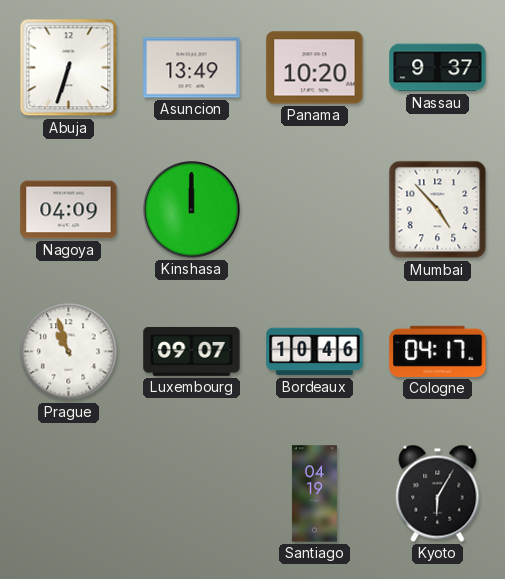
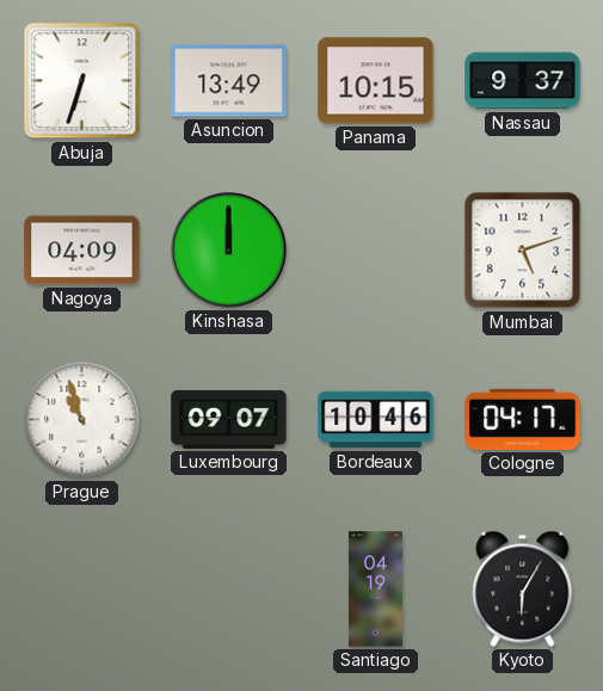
Panama: 10:20 -> 10:15 (376, 81)
Mumbai: 4:53 -> 5:12 (523, 251)
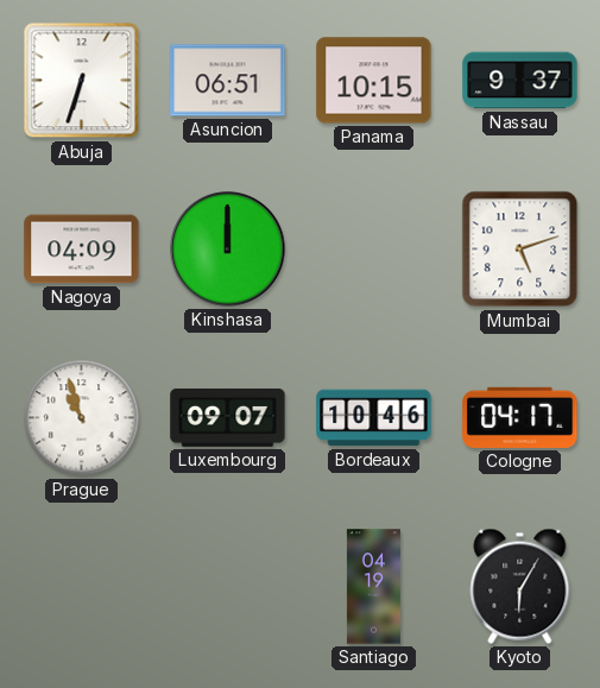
Asuncion: 13:49 -> 06:51 (228, 81)
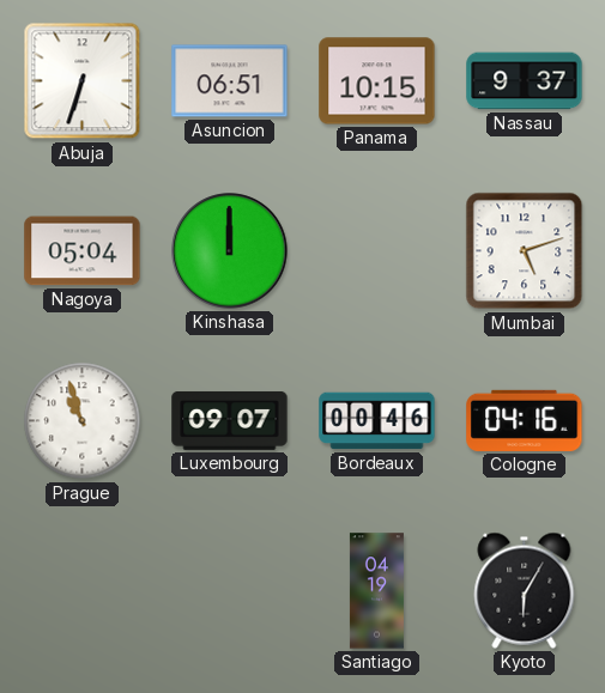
Nagoya: 04:09 -> 05:04 (83, 251)
Bordeaux: 10:46 -> 00:46 (377, 421)
Cologne: 04:17 -> 04:16 (525, 420)
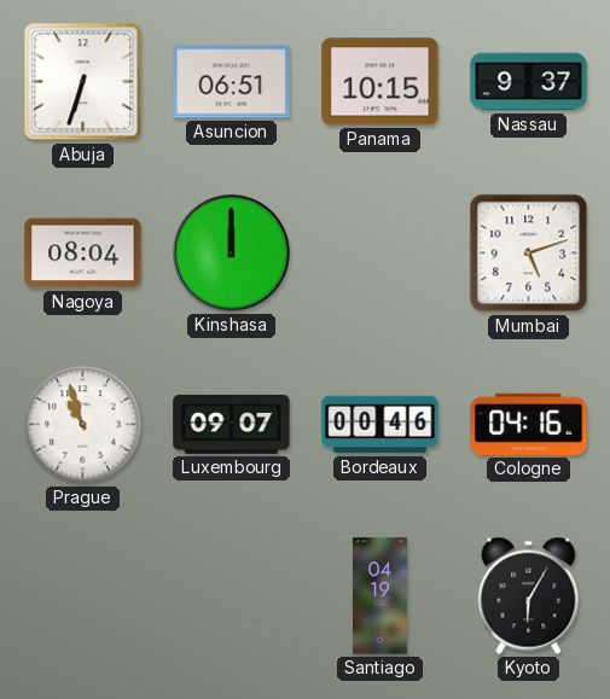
Nagoya: 05:04 -> 08:04 (83, 254)
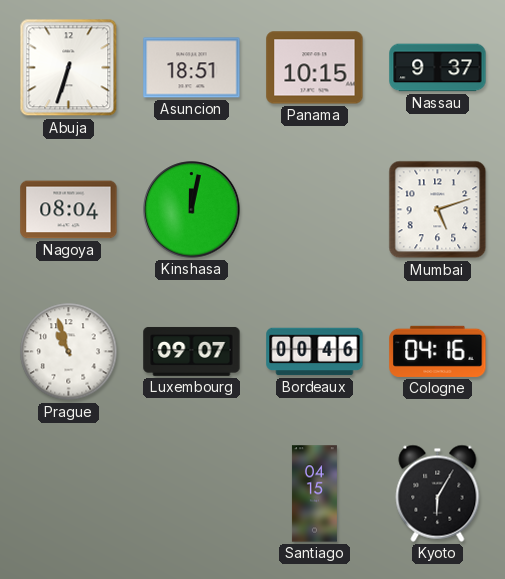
Asuncion: 06:51 -> 18:51 (192, 68)
Kinshasa: 12:00 -> 12:02 (192, 210)
Santiago: 04:19 -> 04:15 (314, 494)
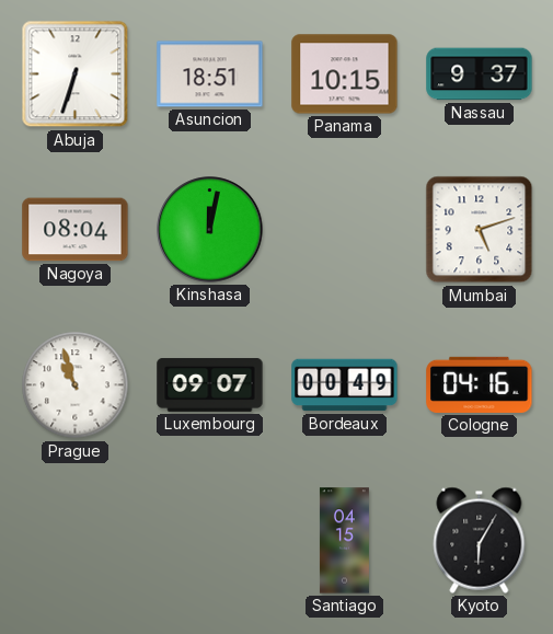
Bordeaux: 00:46 -> 00:49 (345, 385)
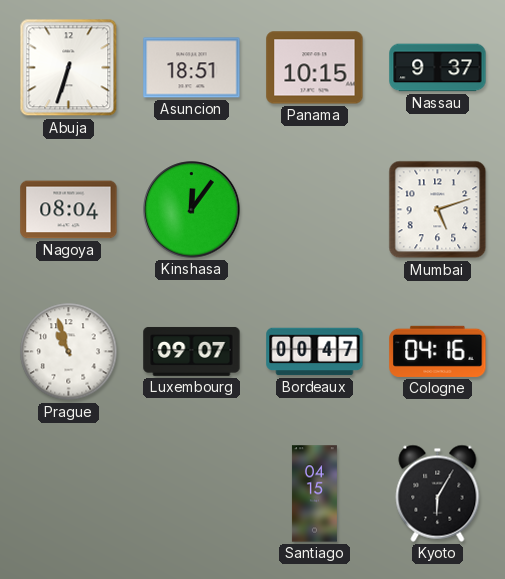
Kinshasa: 12:02 -> 12:06 (192, 210)
Bordeaux: 00:49 -> 00:47 (315, 352)
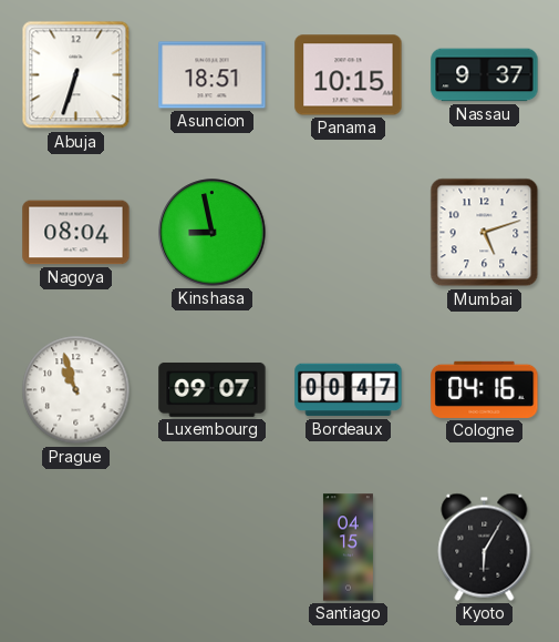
Kinshasa: 12:06 -> 8:58 (213, 233)
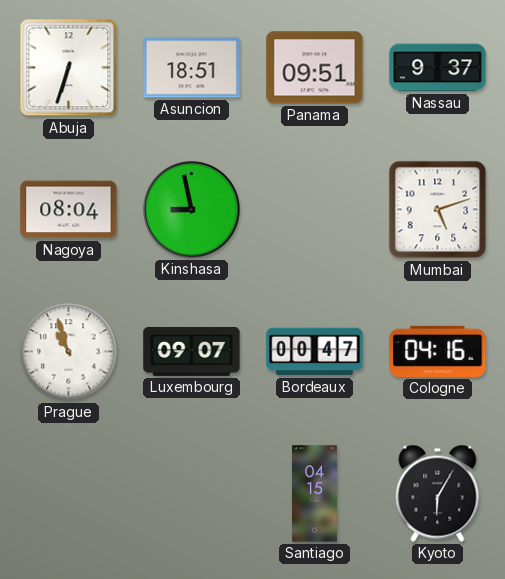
Panama: 10:15 -> 09:51 (315, 68)
